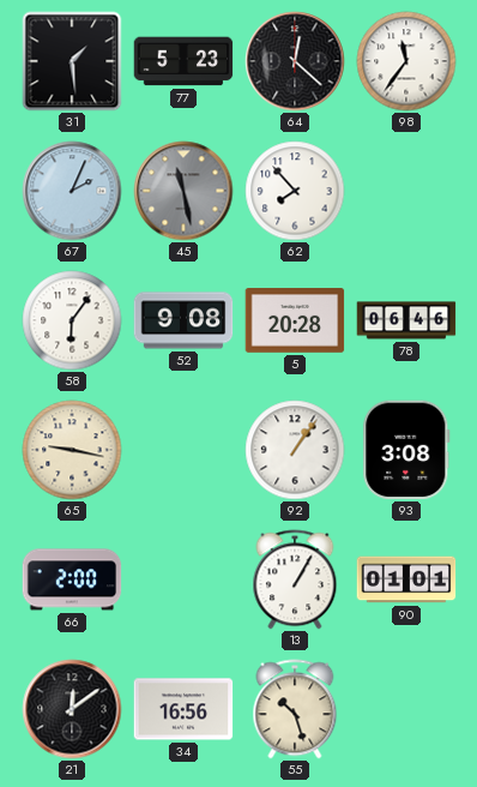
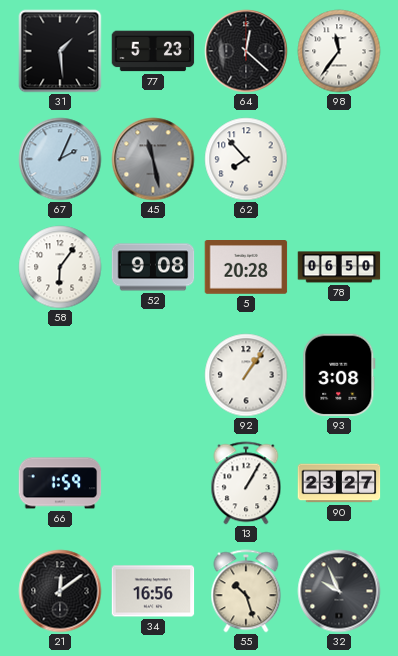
78: 06:46 -> 06:50 (339, 267)
65: 9:17 -> none (72, 450)
66: 2:00 -> 1:59 (60, 483)
90: 01:01 -> 23:27 (339, 483)
32: none -> 9:56 (339, 591)
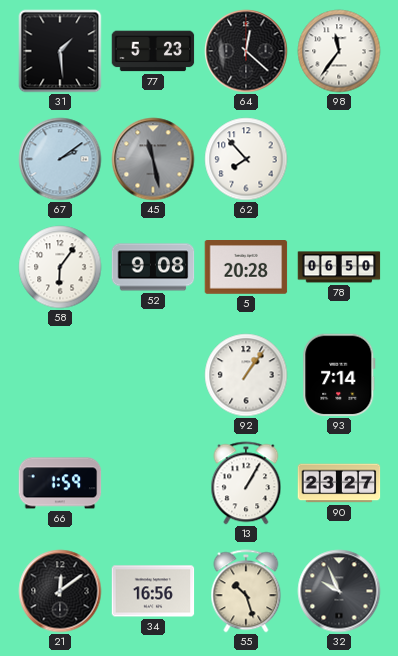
67: 2:04 -> 2:09 (60, 159)
93: 3:08 -> 7:14 (339, 375)
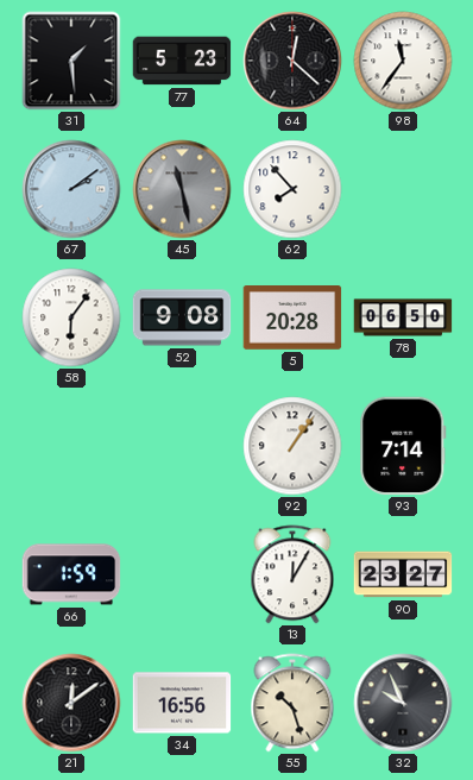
13: 1:05 -> 12:05 (292, 574)
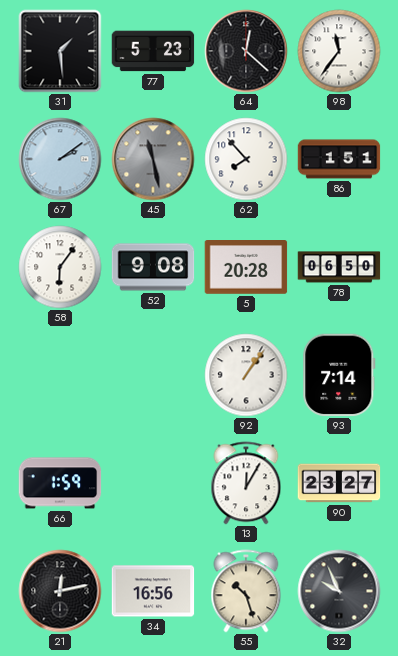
86: none -> 1:51 (339, 159)
21: 12:09 -> 12:13 (60, 591)
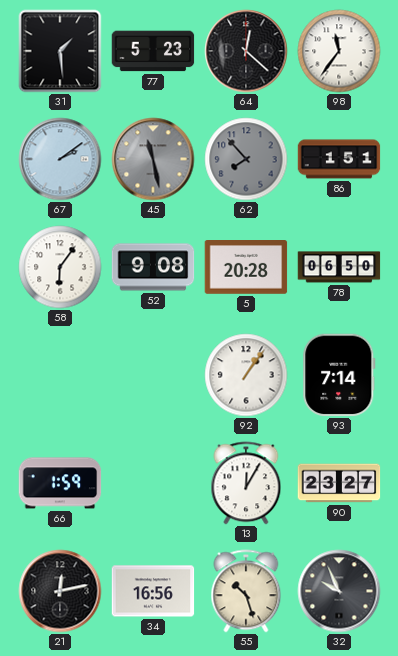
62 dial: white -> grey (246, 159)
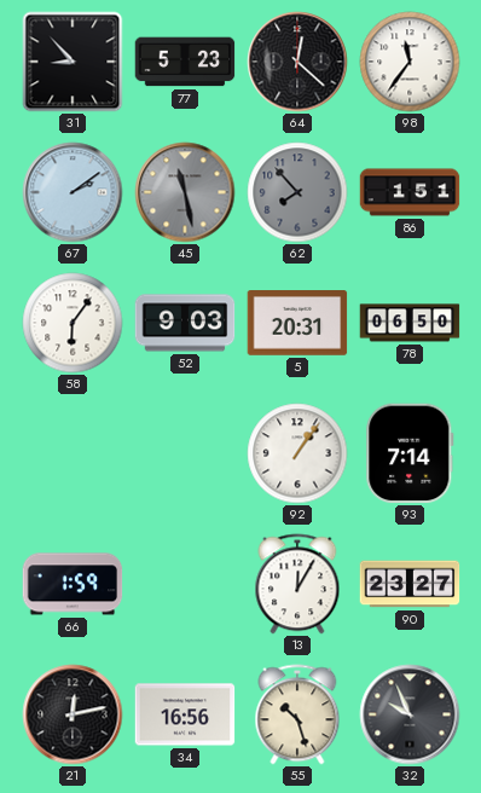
31: 1:29 -> 8:53 (73, 62)
52: 9:08 -> 9:03 (185, 323)
5: 20:28 -> 20:31 (297, 324)
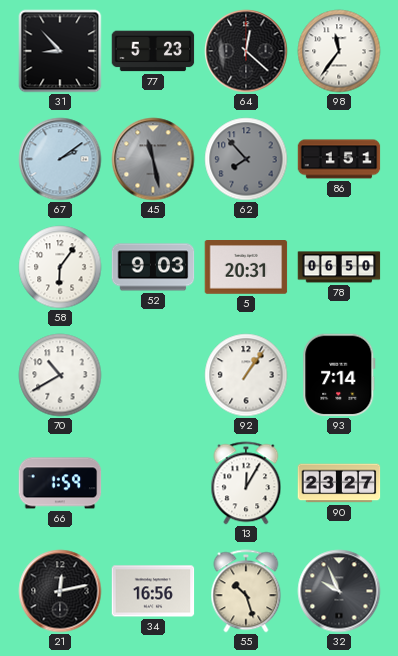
70: none -> 10:40 (60, 375)
